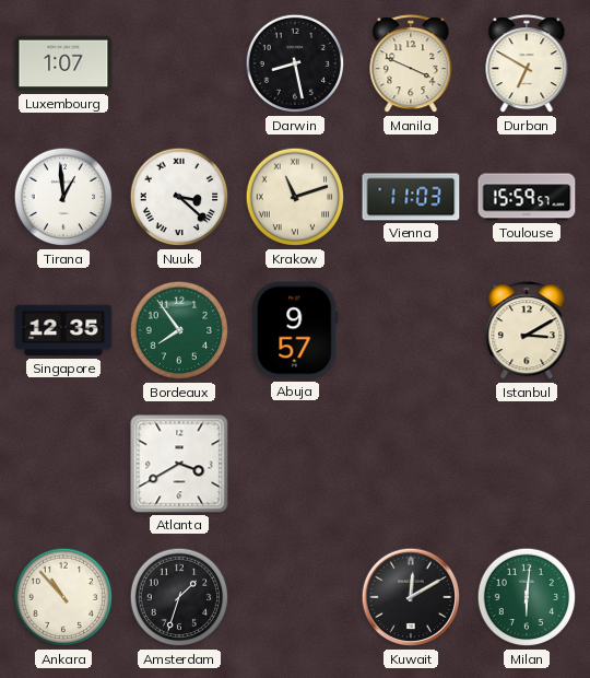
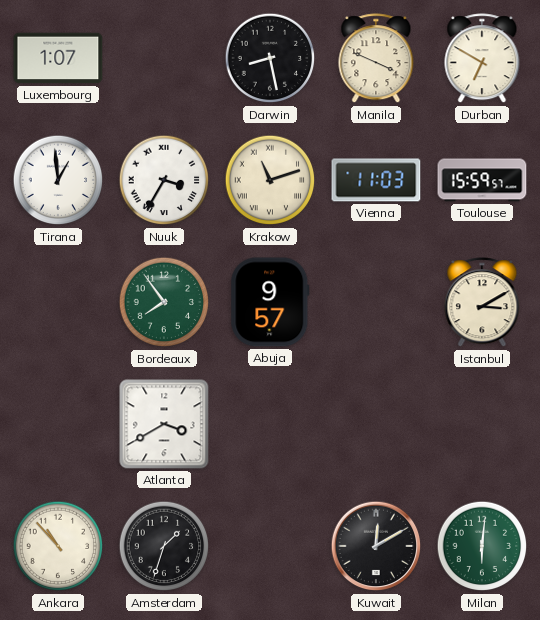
Nuuk: 3:22 -> 3:35 (164, 180)
Singapore: 12:35 -> none (63, 330)
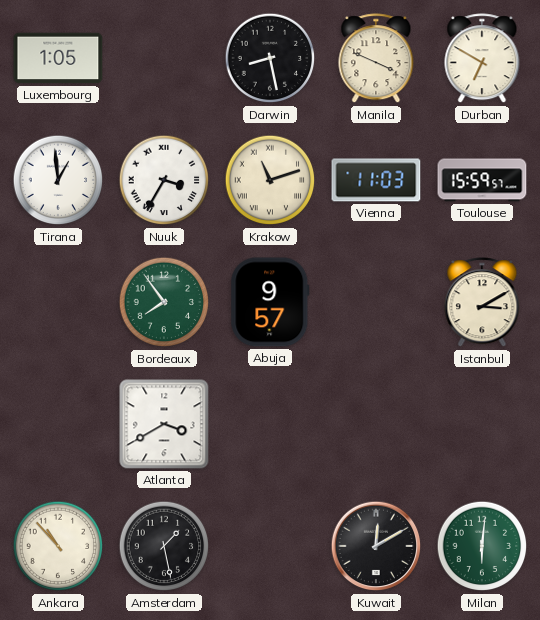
Luxembourg: 1:07 -> 1:05 (58, 58)
Amsterdam: 1:33 -> 1:28 (164, 546)
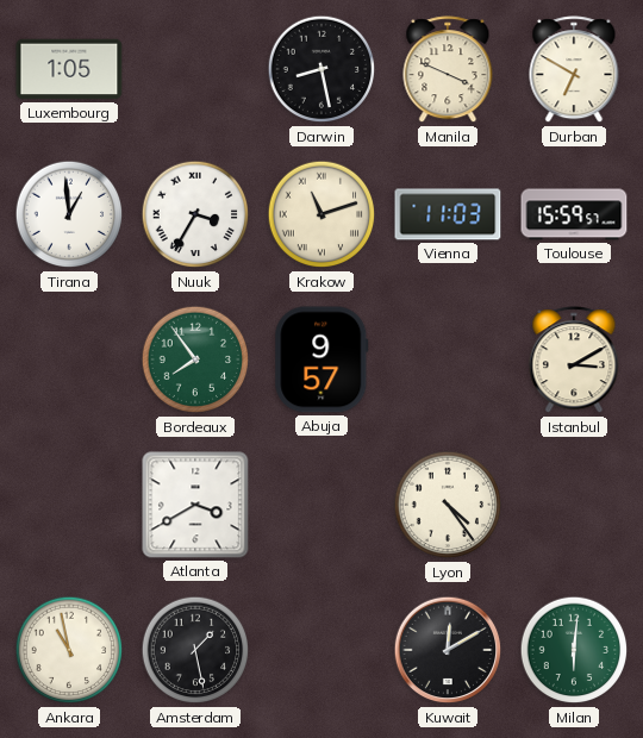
Lyon: none -> 4:24 (448, 505)
Ankara: 10:53 -> 10:58 (69, 650)
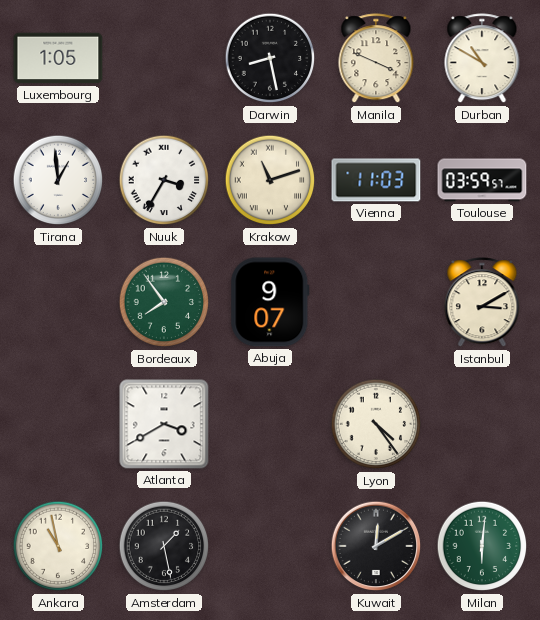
Durban: 6:50 -> 10:50 (482, 59)
Toulouse: 15:59 -> 03:59 (482, 180)
Abuja: 9:57 -> 9:07 (270, 302)
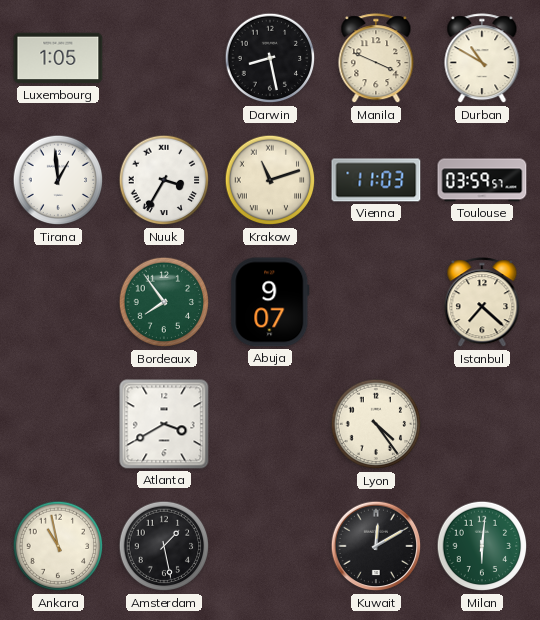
Istanbul: 3:10 -> 7:22 (482, 303)
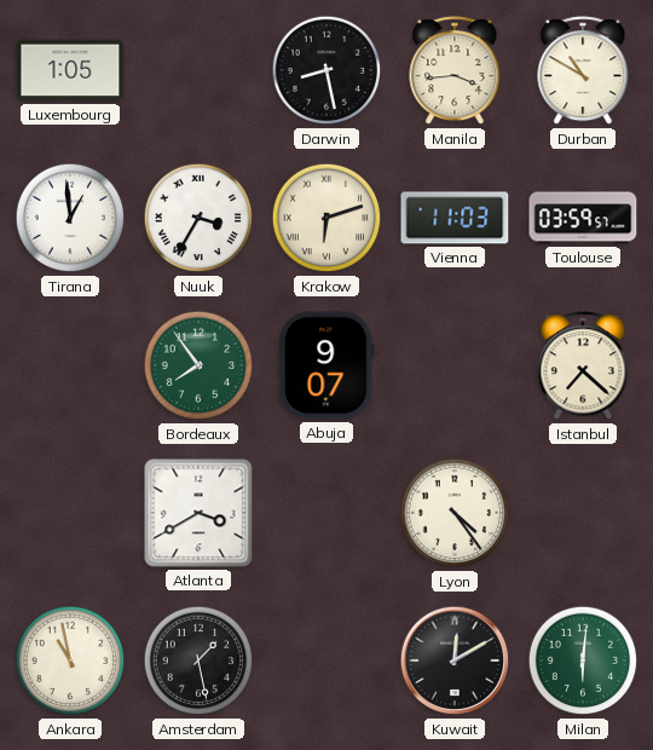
Manila: 3:49 -> 3:44 (455, 71)
Krakow: 11:12 -> 6:12 (326, 218)
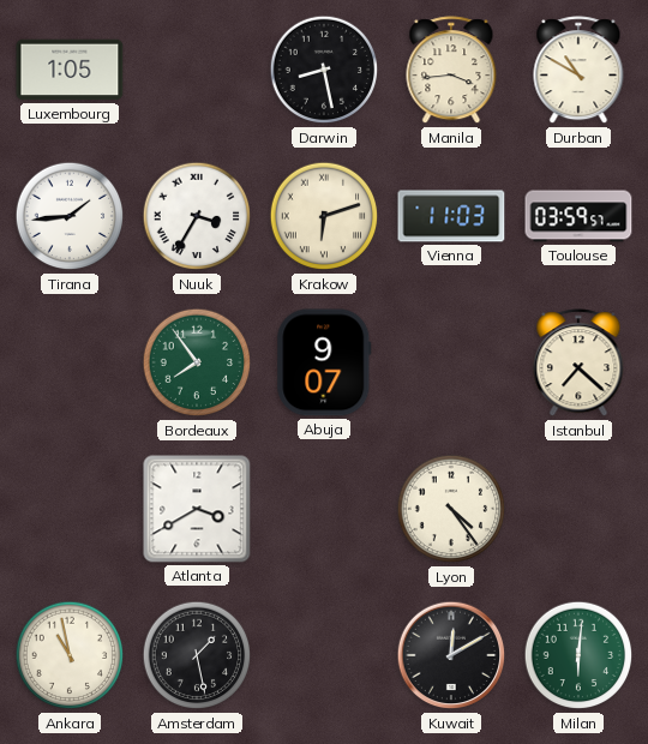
Tirana: 12:59 -> 1:44 (70, 216)
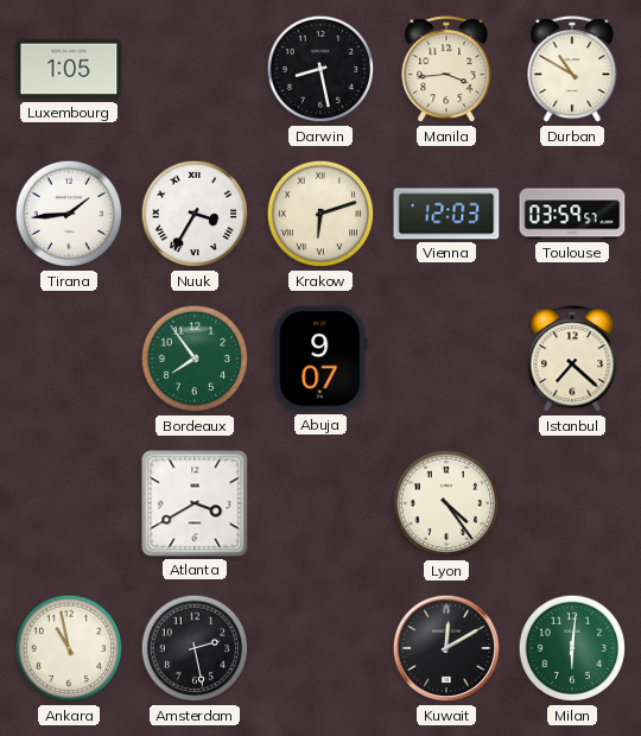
Vienna: 11:03 -> 12:03 (446, 214)
Amsterdam: 1:28 -> 2:28 (195, 648)
